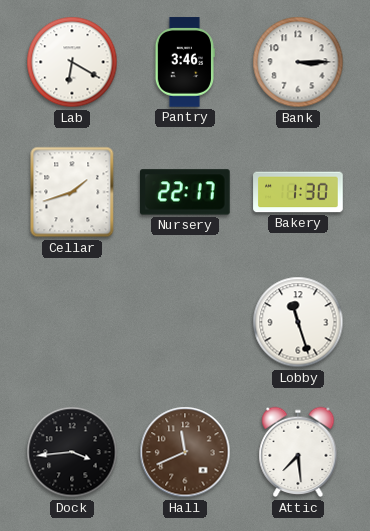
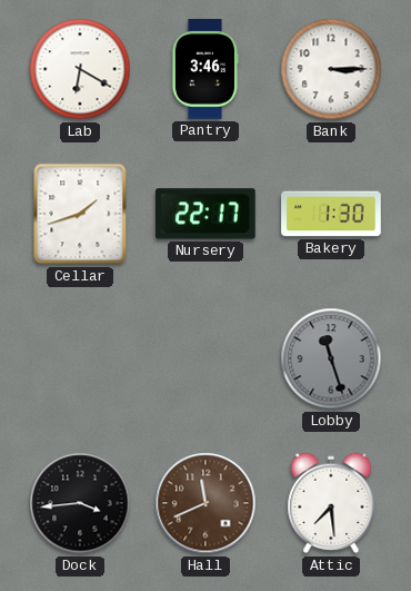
Lobby dial: white -> grey (331, 358)
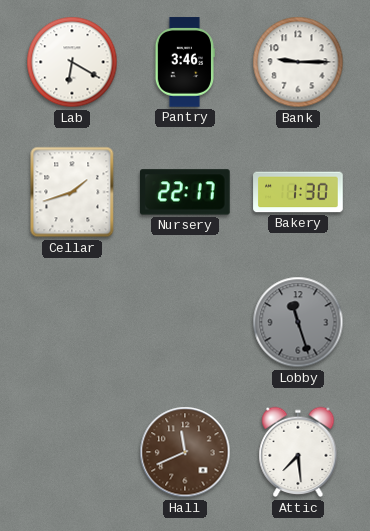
Bank: 3:15 -> 9:15 (298, 62)
Dock: 3:44 -> none (80, 503)
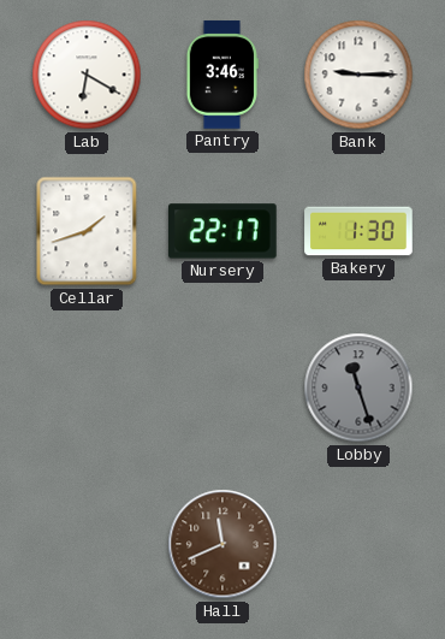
Attic: 7:29 -> none (298, 452)
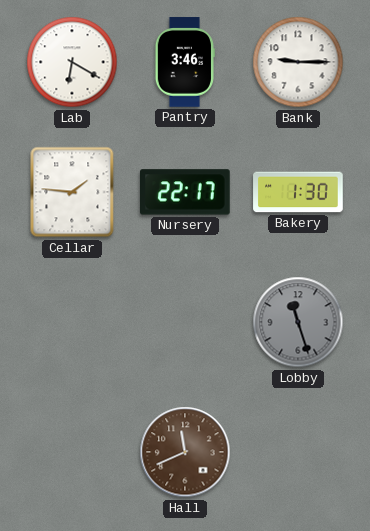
Cellar: 1:42 -> 1:46 (72, 192)
